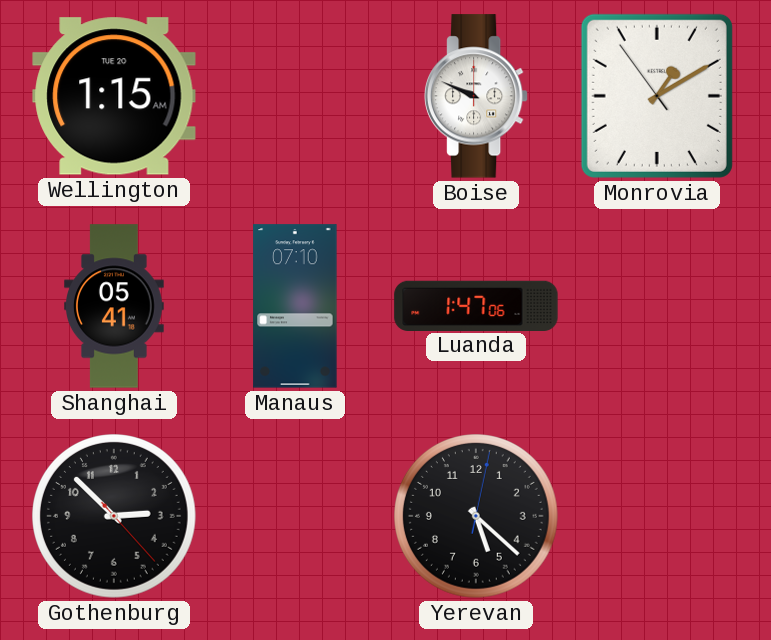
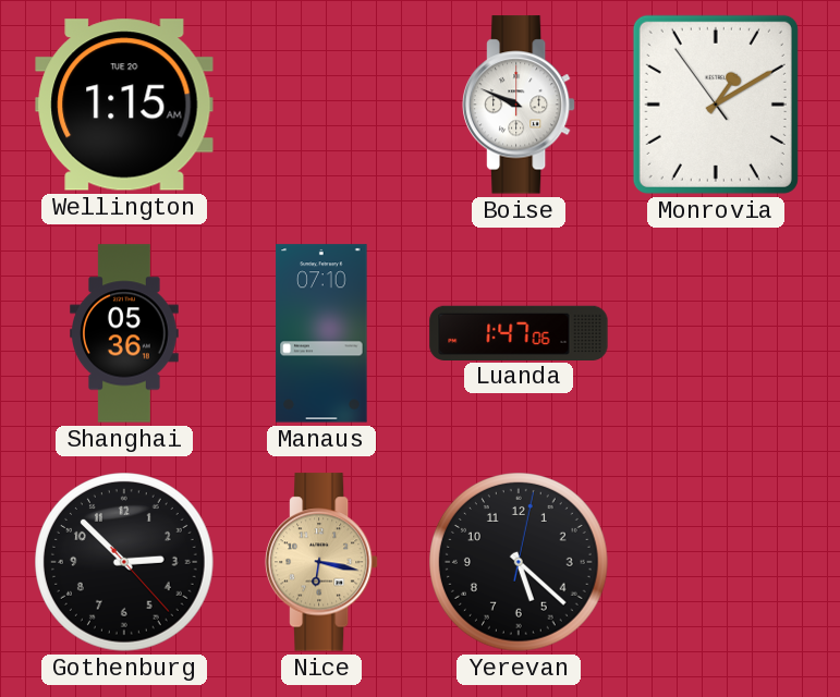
Shanghai: 05:41 -> 05:36 (125, 333)
Nice: none -> 6:17 (321, 562)
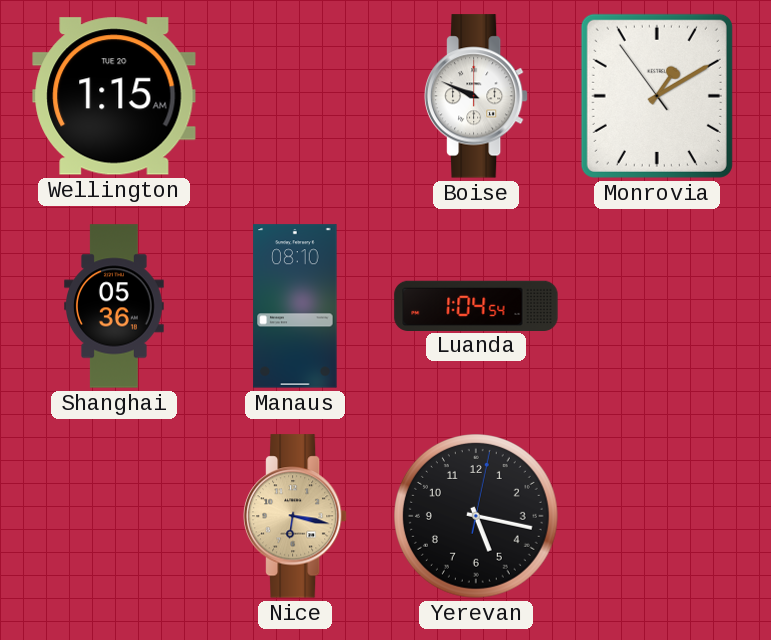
Manaus: 07:10 -> 08:10 (295, 306)
Luanda: 1:47 -> 1:04 (476, 305)
Gothenburg: 2:52 -> none (125, 563)
Yerevan: 5:22 -> 5:17 (477, 517)
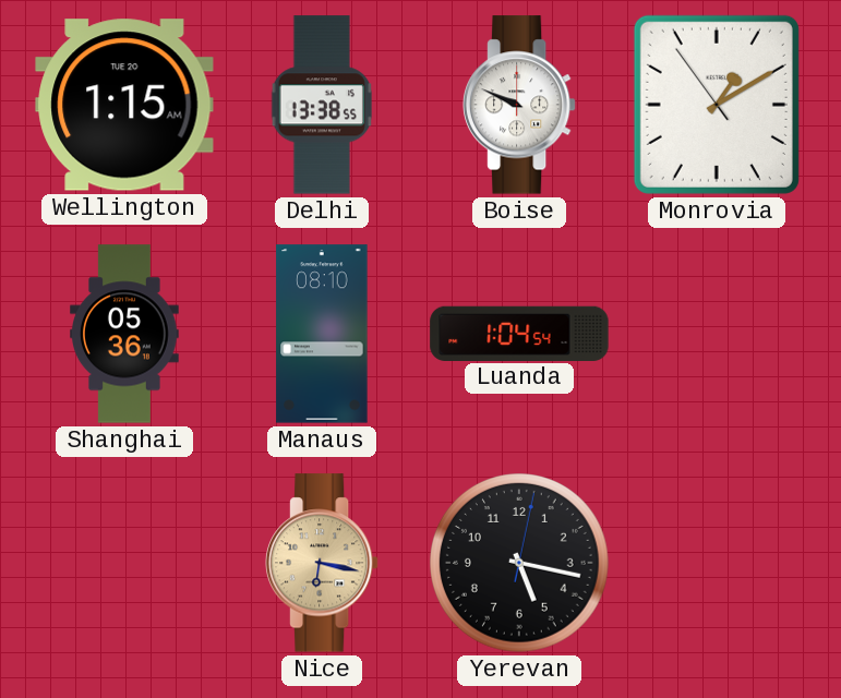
Delhi: none -> 13:38 (322, 105)
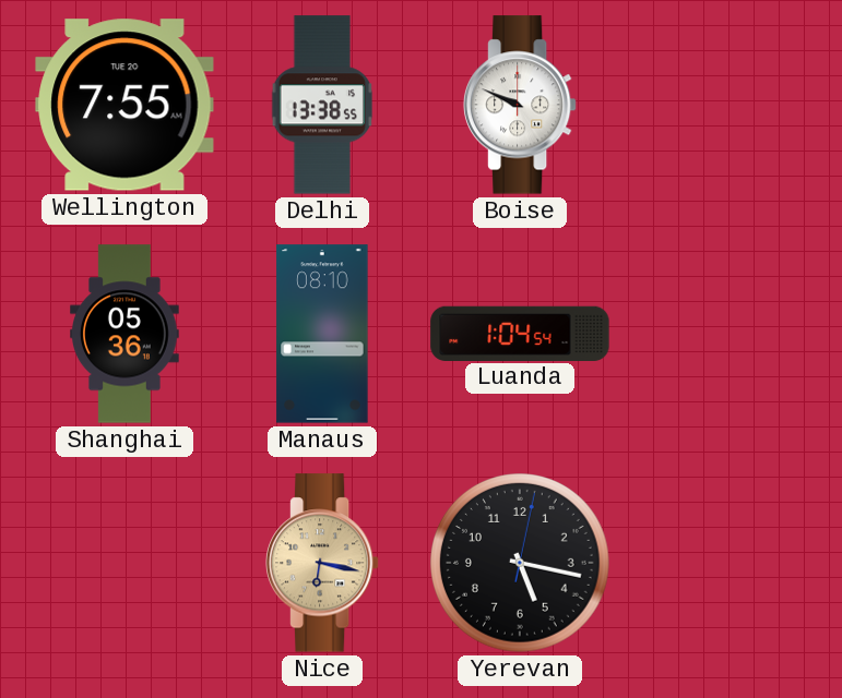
Wellington: 1:15 -> 7:55 (124, 105)
Monrovia: 1:09 -> none (717, 105)
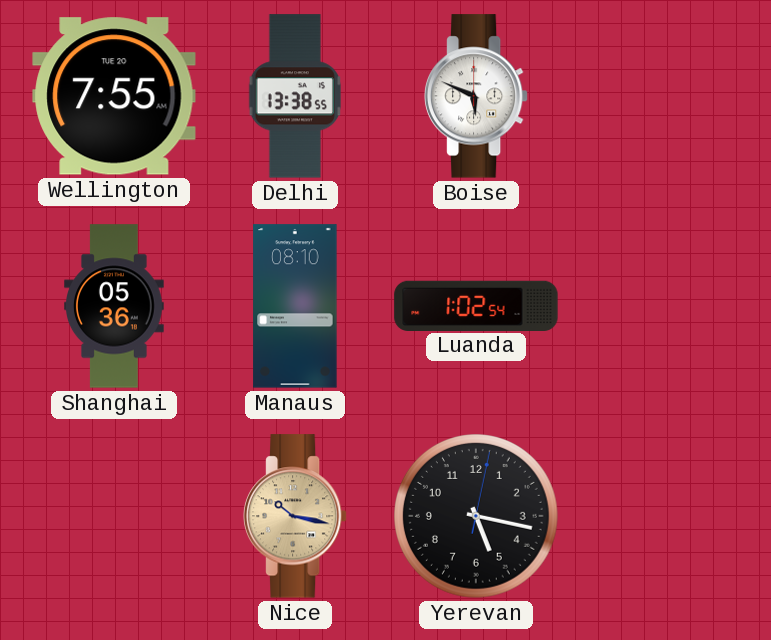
Boise: 9:49 -> 5:49 (476, 96)
Luanda: 1:04 -> 1:02 (476, 305)
Nice: 6:17 -> 10:17 (295, 516)
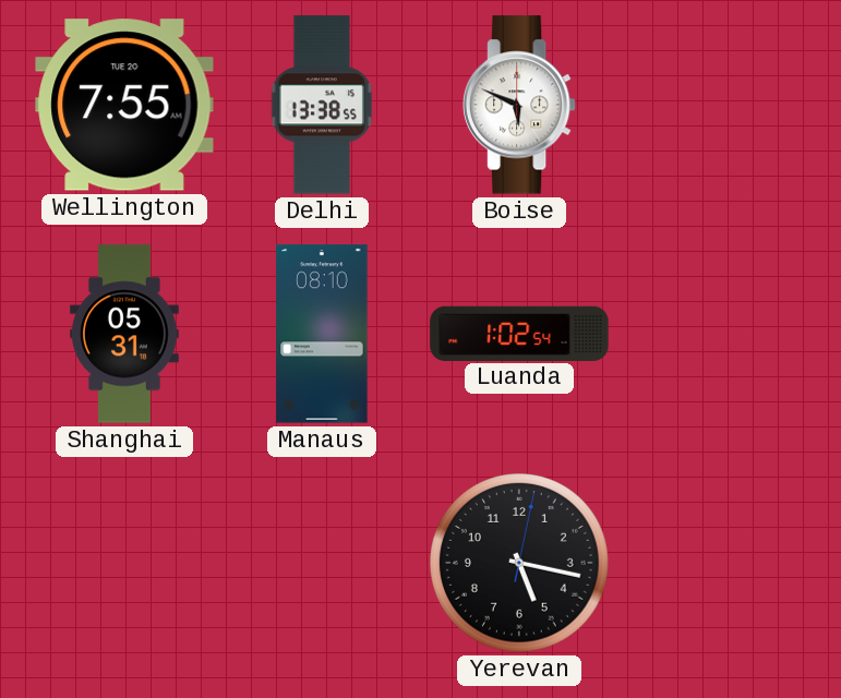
Shanghai: 05:36 -> 05:31 (125, 334)
Nice: 10:17 -> none (295, 516)
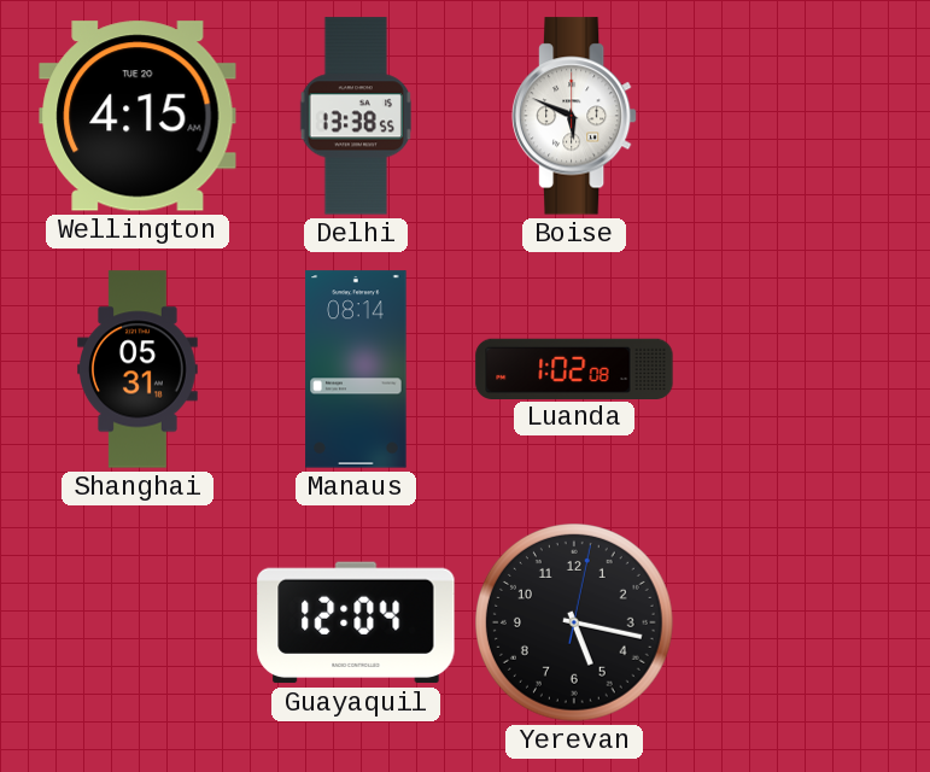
Wellington: 7:55 -> 4:15 (138, 116)
Manaus: 08:10 -> 08:14 (356, 369)
Luanda: 1:02:54 -> 1:02:08 (574, 368)
Guayaquil: none -> 12:04 (356, 622)
